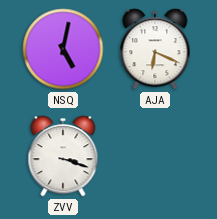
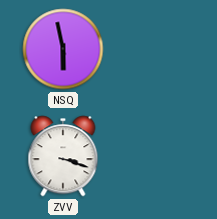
NSQ: 5:02 -> 5:58 (63, 49)
AJA: 6:19 -> none (155, 49)
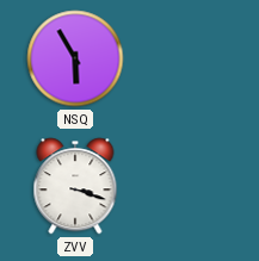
NSQ: 5:58 -> 5:55 (75, 58)
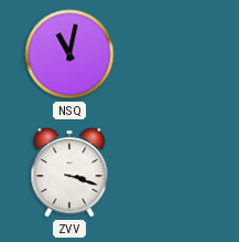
NSQ: 5:55 -> 11:02 (69, 54)
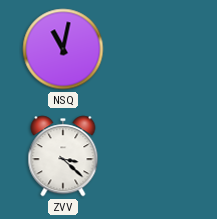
ZVV: 3:18 -> 3:22 (63, 156)
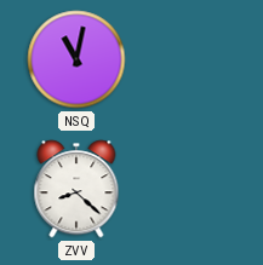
ZVV: 3:22 -> 8:22 (76, 189)
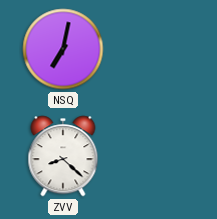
NSQ: 11:02 -> 7:02 (63, 49)
